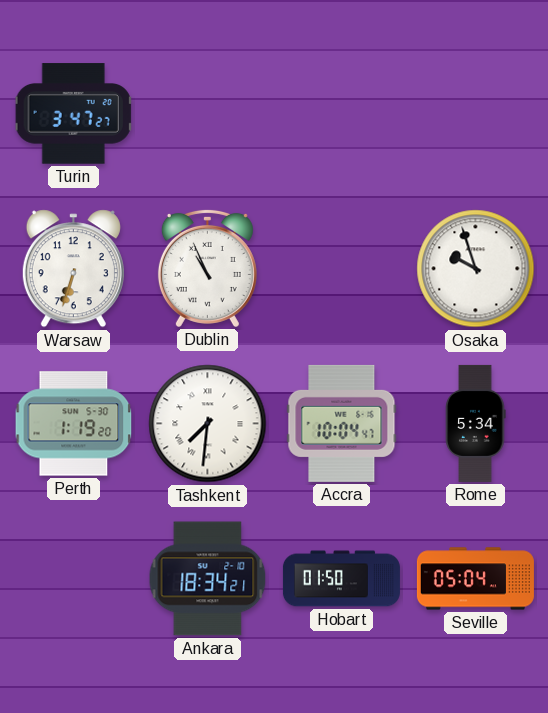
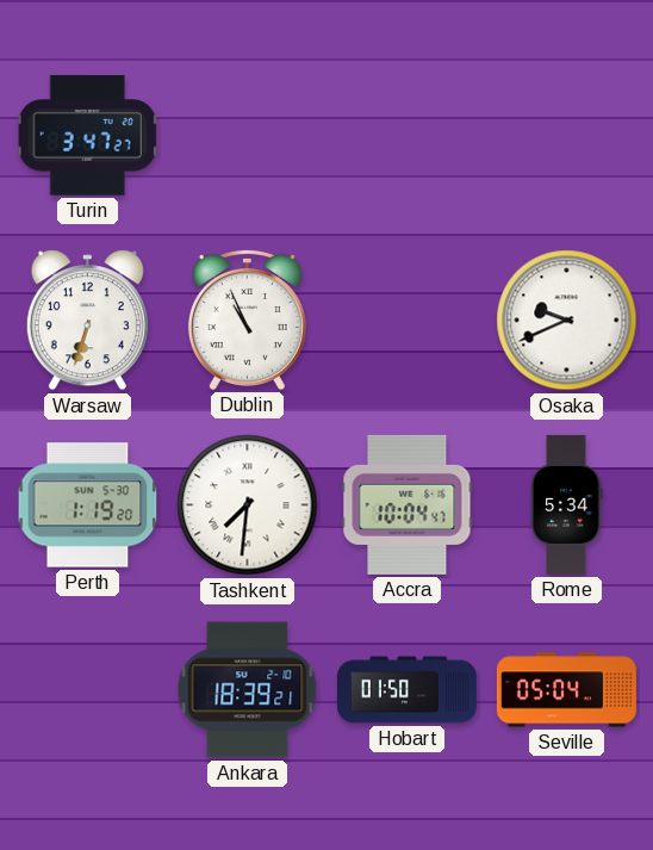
Osaka: 9:57 -> 9:41 (567, 321)
Ankara: 18:34 -> 18:39 (248, 690)
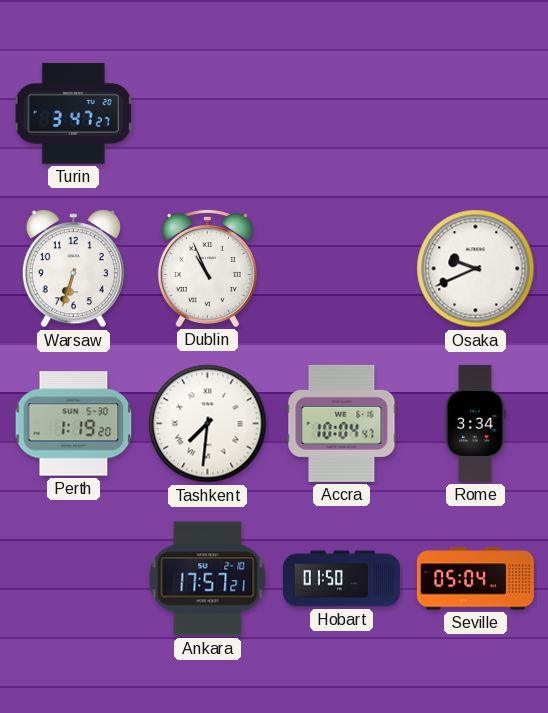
Rome: 5:34 -> 3:34 (476, 423)
Ankara: 18:39 -> 17:57 (208, 579)
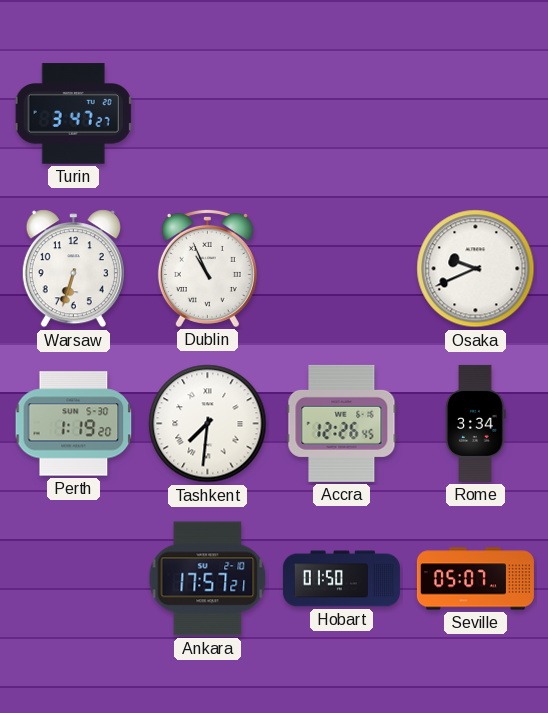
Accra: 10:04 -> 12:26 (342, 423)
Seville: 05:04 -> 05:07 (475, 579)
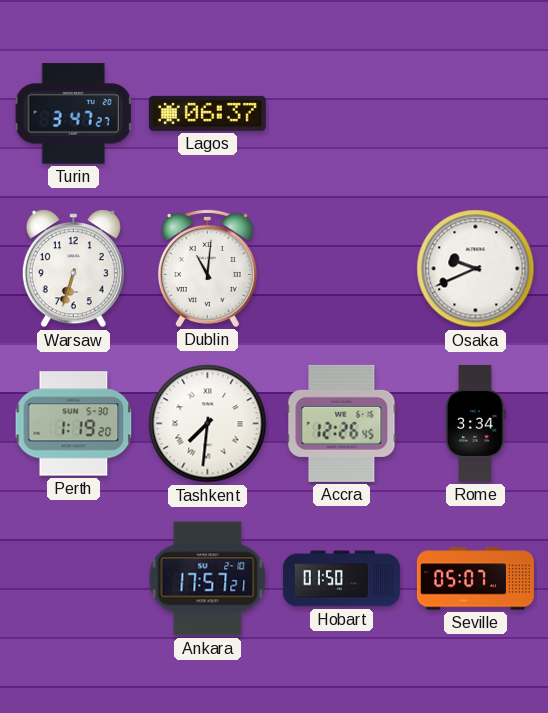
Lagos: none -> 06:37 (207, 113)
Dublin: 10:56 -> 11:01 (207, 268)
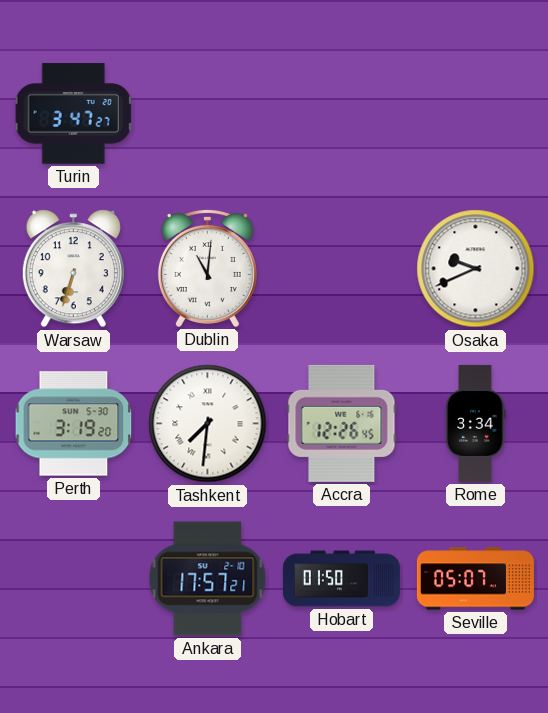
Lagos: 06:37 -> none (207, 113)
Perth: 1:19 -> 3:19 (74, 424)
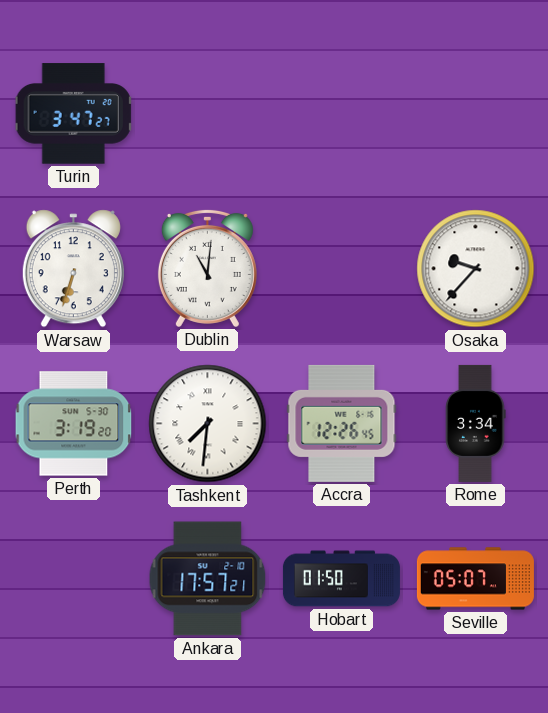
Osaka: 9:41 -> 9:37 (476, 269)
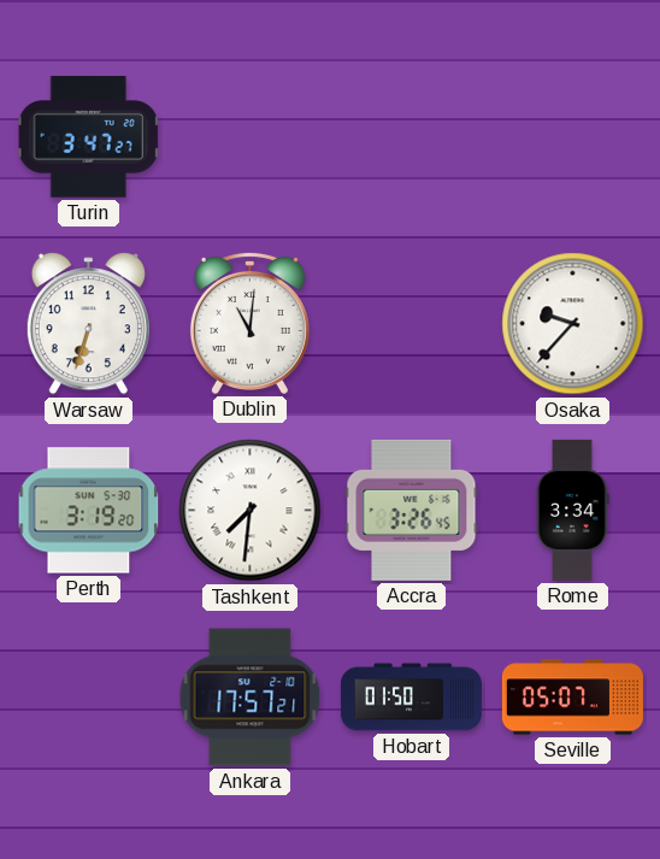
Accra: 12:26 -> 3:26 (412, 510)
